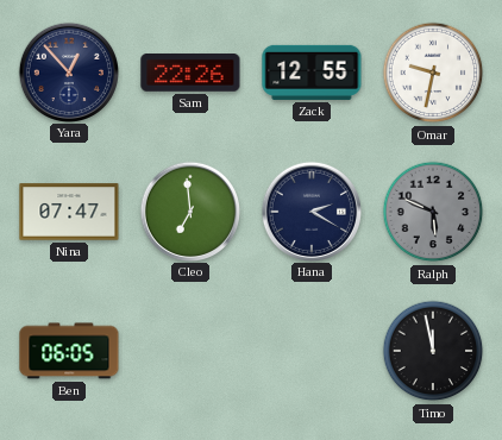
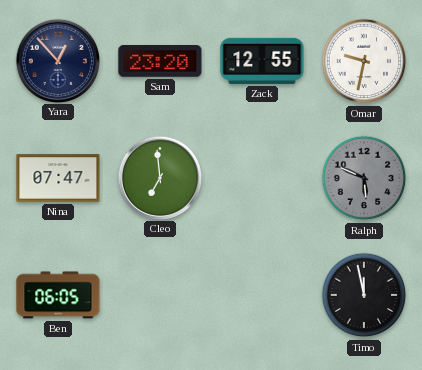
Sam: 22:26 -> 23:20 (160, 62)
Hana: 2:20 -> none (310, 210)
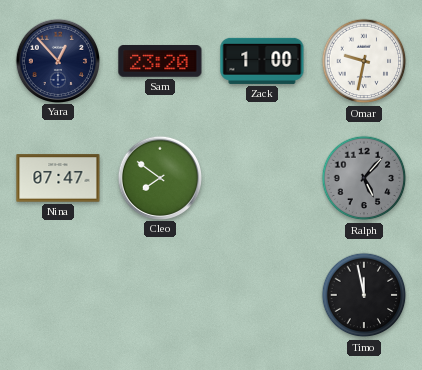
Zack: 12:55 -> 1:00 (262, 61)
Cleo: 6:59 -> 7:51 (159, 177)
Ralph: 5:49 -> 5:07 (364, 178)
Ben: 06:05 -> none (58, 295)
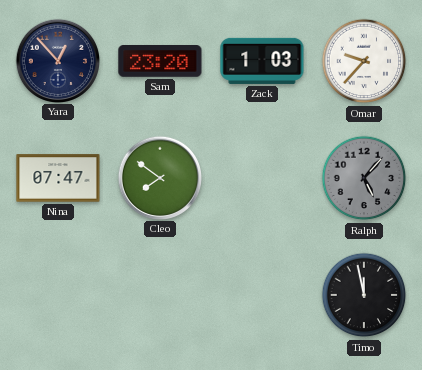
Zack: 1:00 -> 1:03 (262, 61)
Omar: 9:32 -> 9:37 (364, 61)
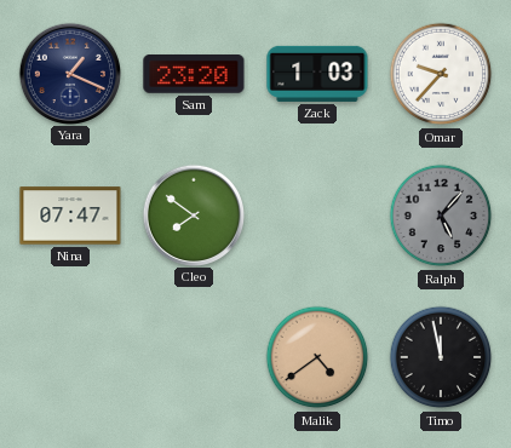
Yara: 12:53 -> 1:19 (69, 73)
Malik: none -> 4:39 (317, 357)
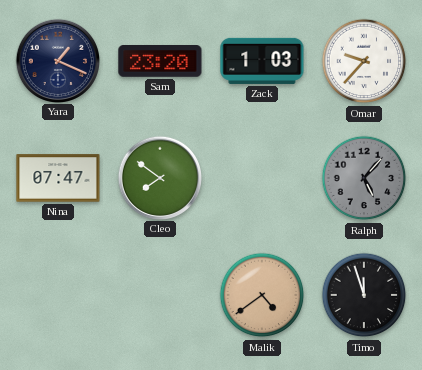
Timo: 11:58 -> 11:57 (364, 295)
